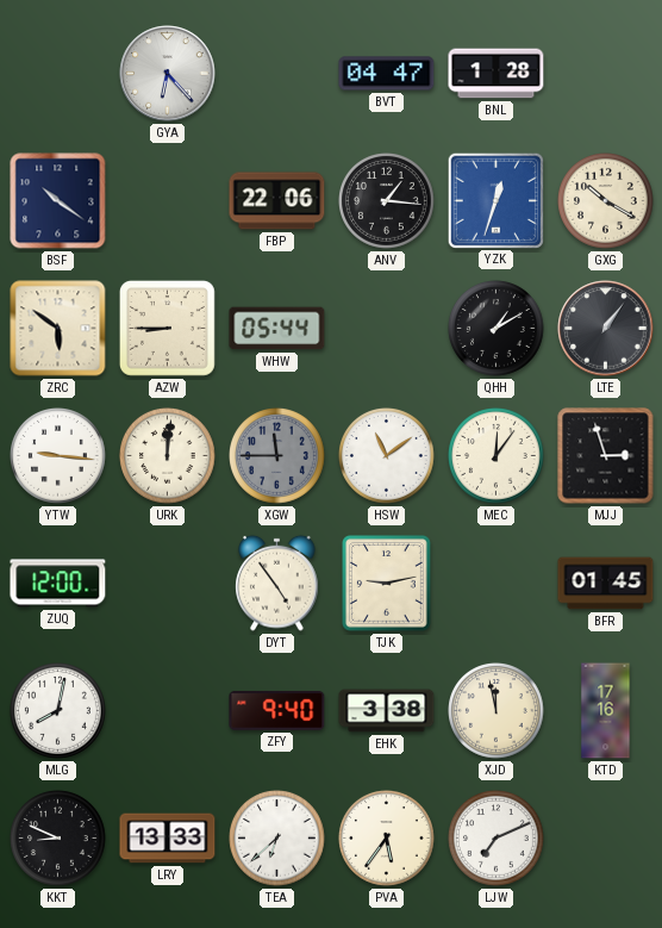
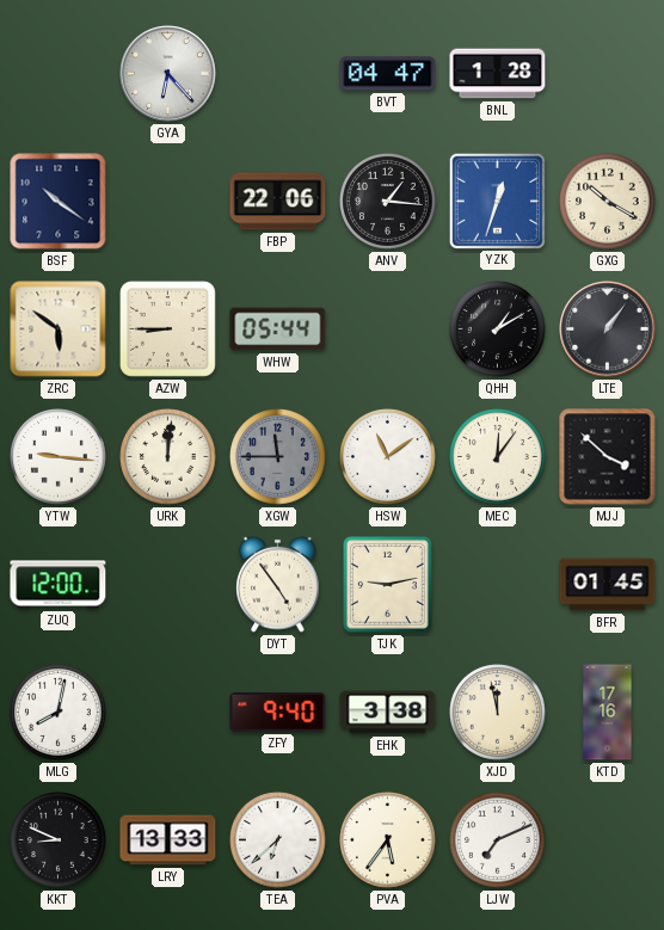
MJJ: 2:57 -> 3:52 (608, 457)
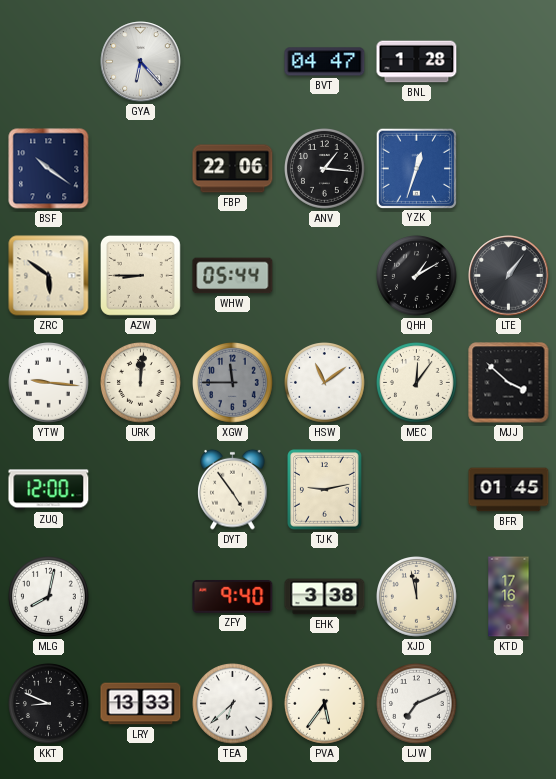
GXG: 10:20 -> none (608, 202)
